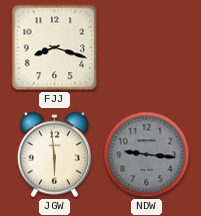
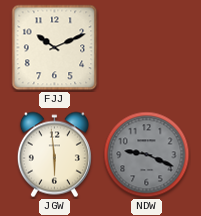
FJJ: 8:18 -> 10:11 (55, 48)
NDW: 9:16 -> 9:19 (147, 155)
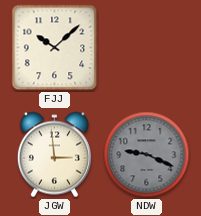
FJJ: 10:11 -> 10:08 (55, 48)
JGW: 5:59 -> 2:59 (54, 155)
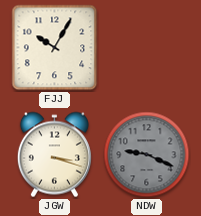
FJJ: 10:08 -> 10:05 (55, 48)
JGW: 2:59 -> 3:18 (54, 155)
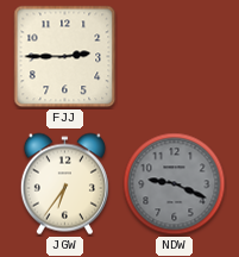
FJJ: 10:05 -> 2:45 (65, 57)
JGW: 3:18 -> 6:36 (64, 184)
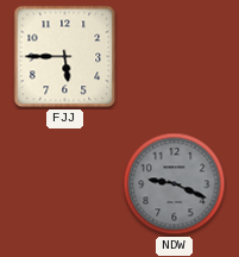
FJJ: 2:45 -> 5:45 (65, 57)
JGW: 6:36 -> none (64, 184)
